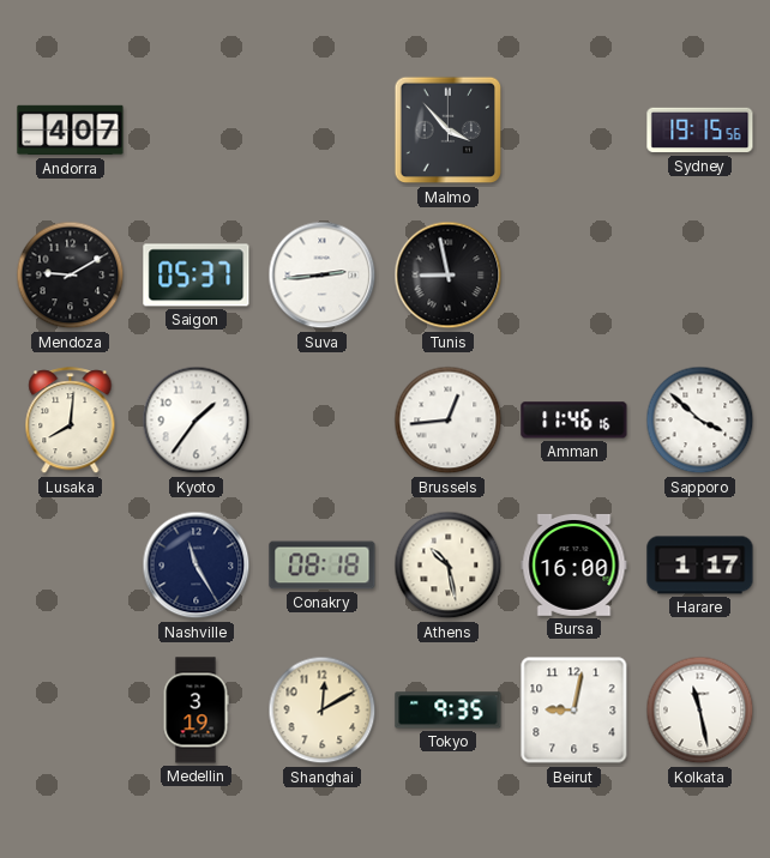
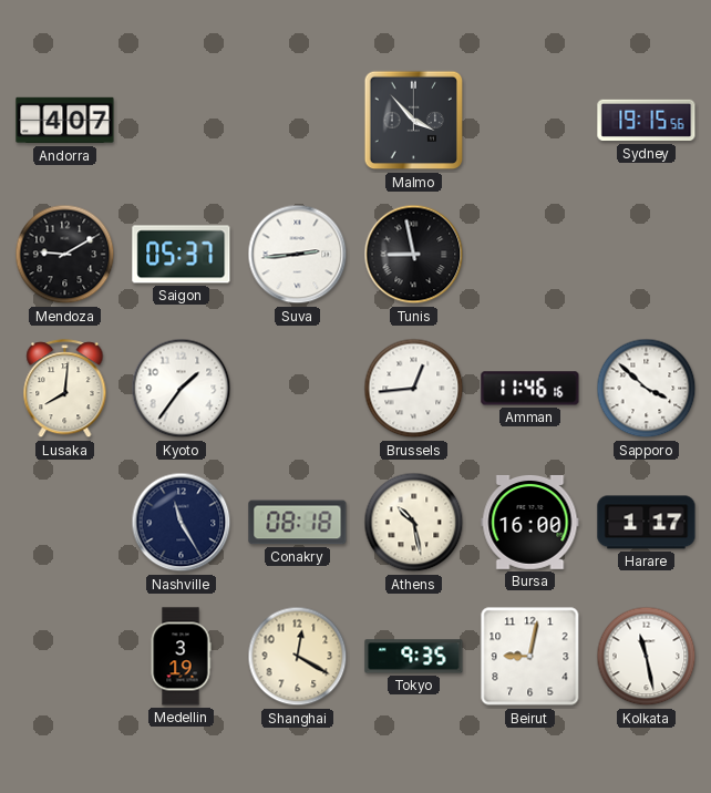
Shanghai: 12:10 -> 12:20 (298, 657)
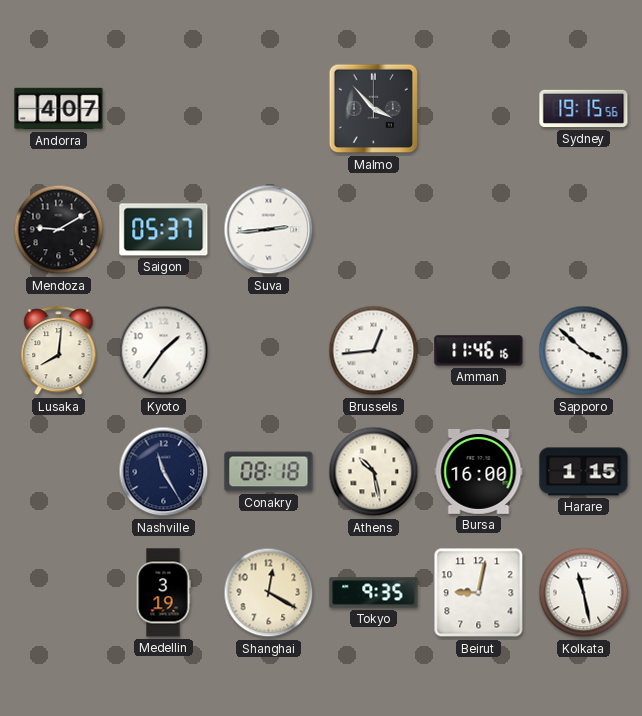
Tunis: 8:58 -> none (414, 255)
Harare: 1:17 -> 1:15 (584, 472)
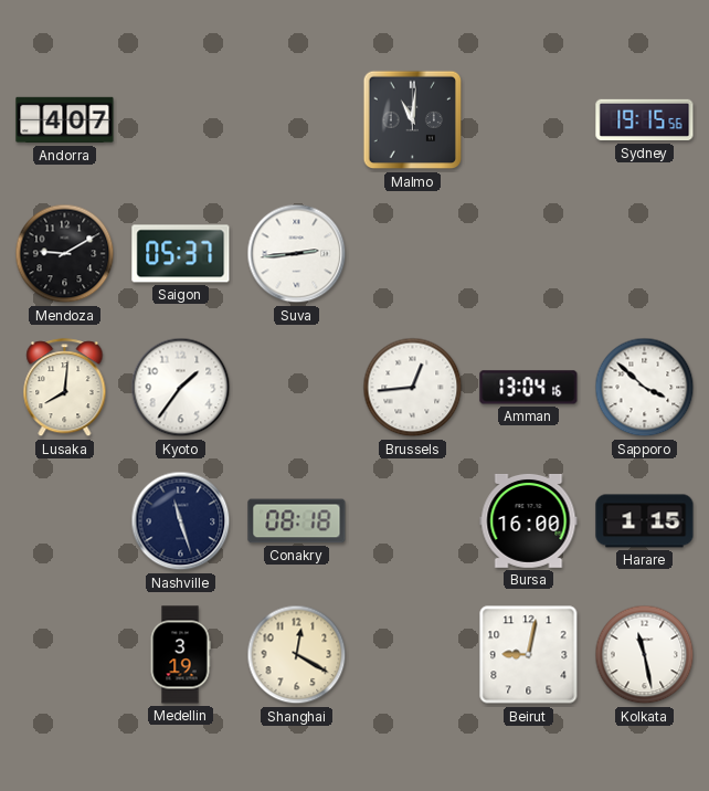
Malmo: 3:53 -> 11:01 (413, 120)
Amman: 11:46 -> 13:04 (529, 388)
Nashville: 11:25 -> 11:27 (181, 521)
Athens: 10:28 -> none (374, 472)
Tokyo: 9:35 -> none (374, 593)
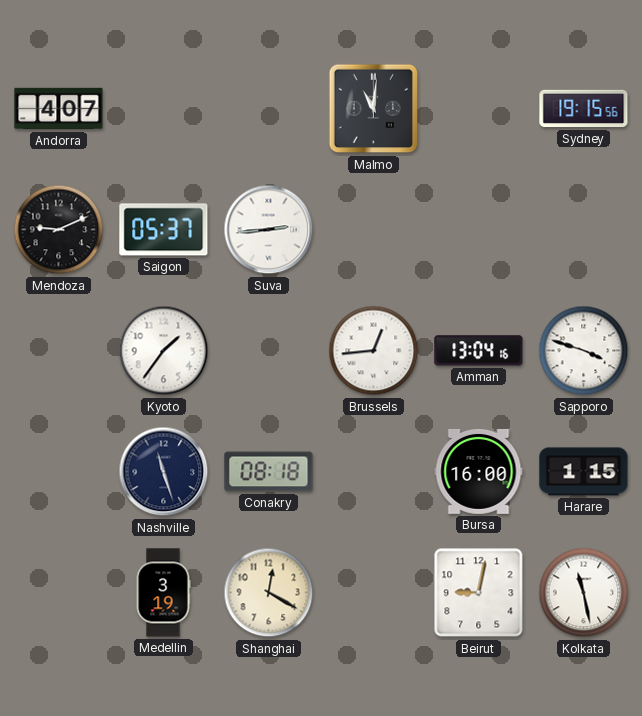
Mendoza: 9:10 -> 9:11 (59, 230)
Lusaka: 8:01 -> none (65, 388)
Sapporo: 3:52 -> 3:48 (584, 351)
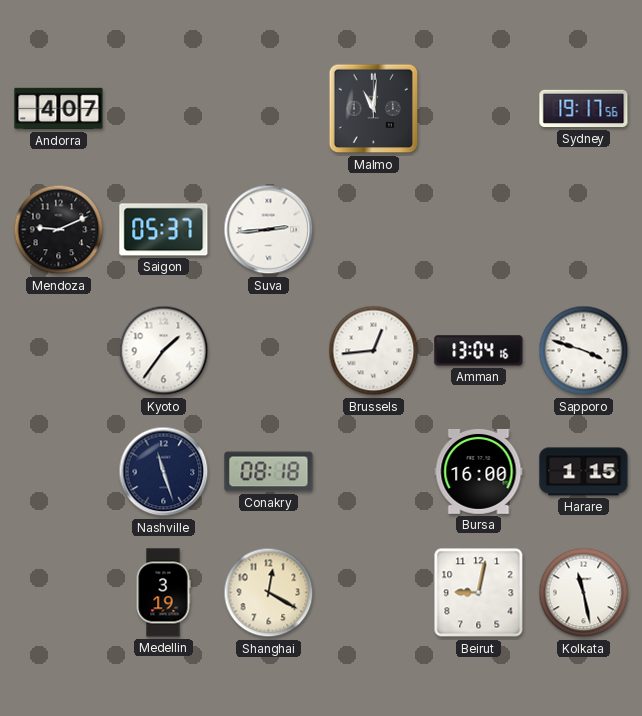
Sydney: 19:15 -> 19:17 (584, 109)
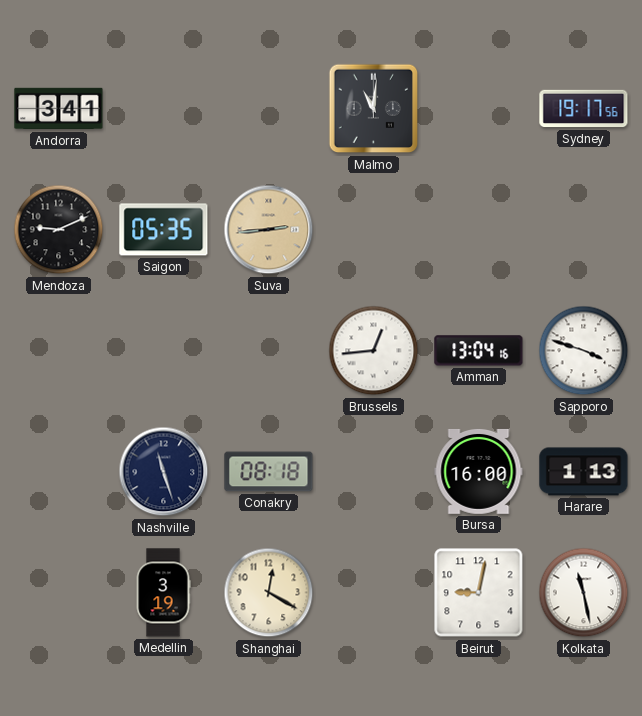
Andorra: 4:07 -> 3:41 (59, 109)
Saigon: 05:37 -> 05:35 (164, 230)
Suva dial: white -> champagne (269, 230)
Kyoto: 1:36 -> none (164, 351)
Harare: 1:15 -> 1:13 (584, 472)
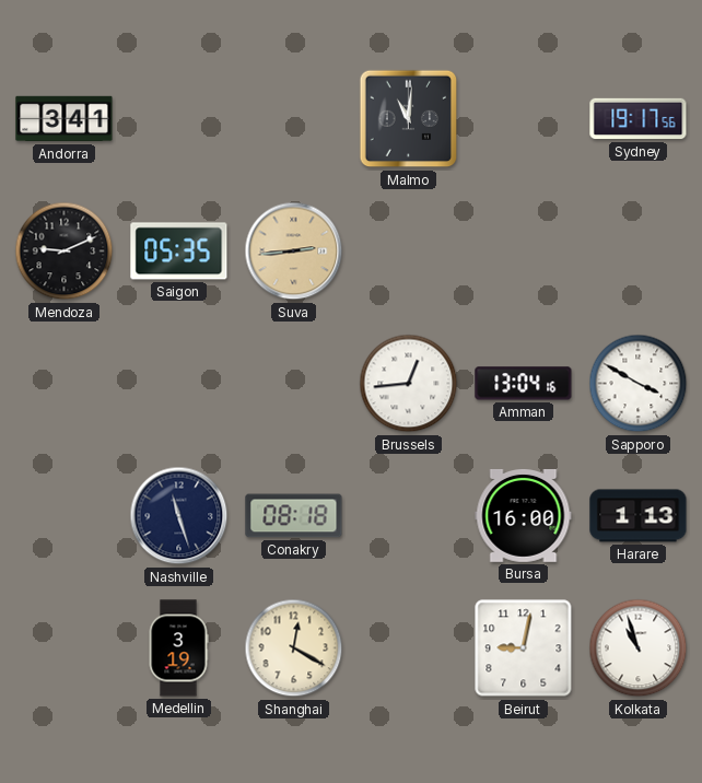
Sapporo: 3:48 -> 3:50 (639, 384)
Kolkata: 11:28 -> 10:57 (639, 648)
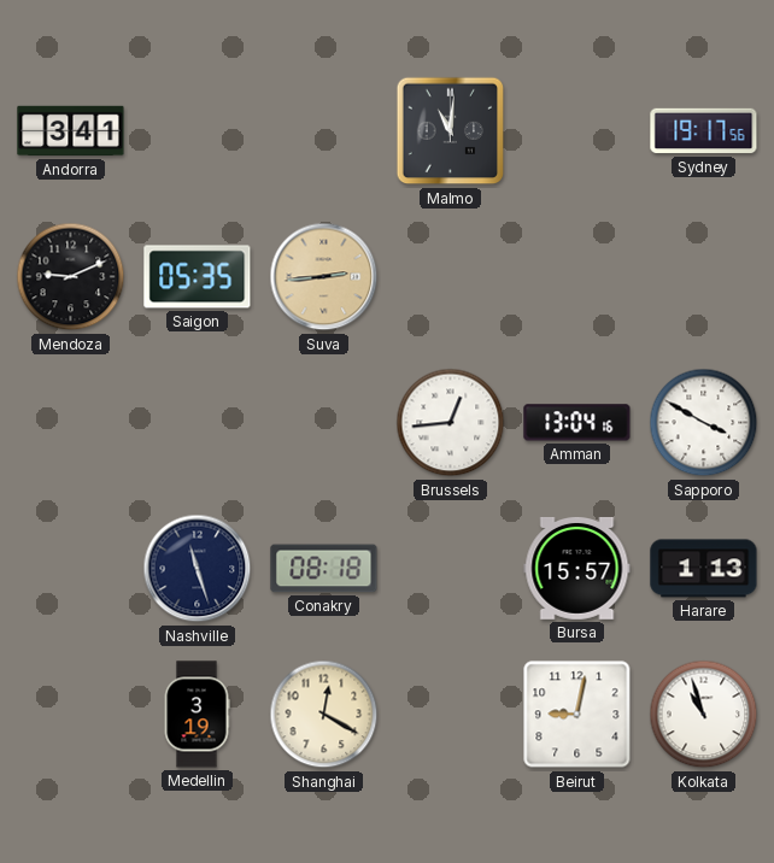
Bursa: 16:00 -> 15:57 (577, 568)
